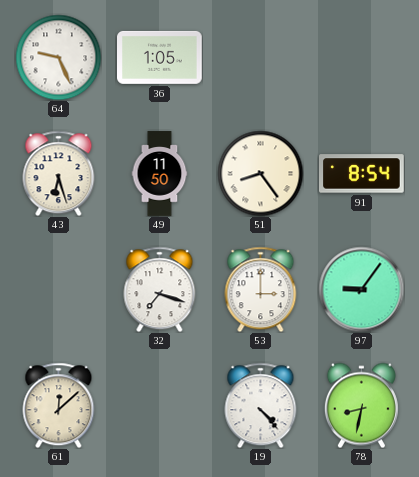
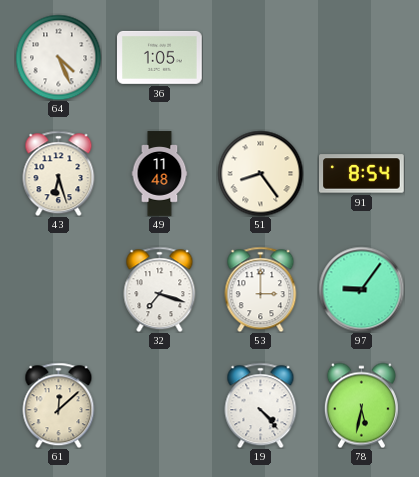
64: 9:26 -> 4:26 (58, 57)
49: 11:50 -> 11:48 (160, 174)
78: 8:32 -> 5:32 (361, 405)
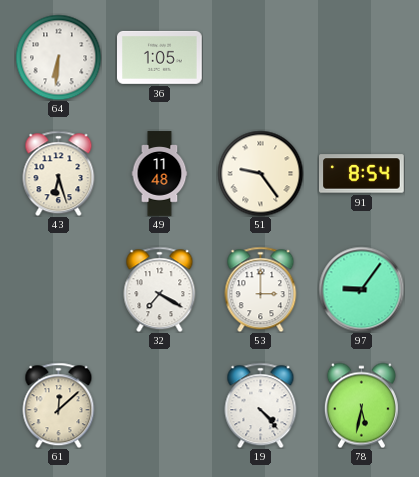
64: 4:26 -> 6:31 (58, 57)
51: 8:24 -> 9:24 (260, 173)
32: 7:18 -> 7:20 (160, 289)
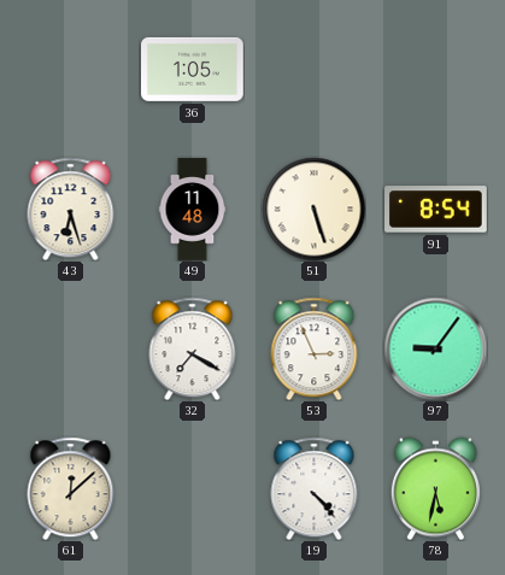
64: 6:31 -> none (58, 57)
51: 9:24 -> 5:27 (313, 209)
53: 3:00 -> 2:56 (315, 348)
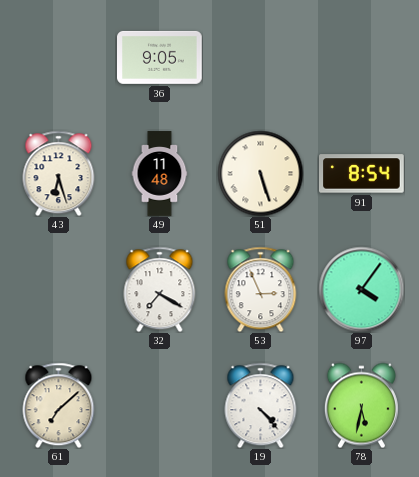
36: 1:05 -> 9:05 (160, 57)
97: 9:06 -> 4:06 (361, 289)
61: 12:08 -> 7:08 (59, 405)
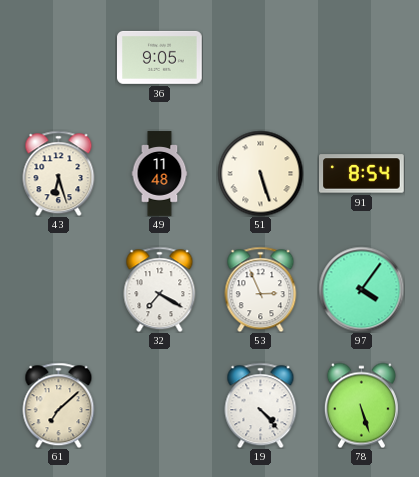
78: 5:32 -> 5:27 (361, 405)
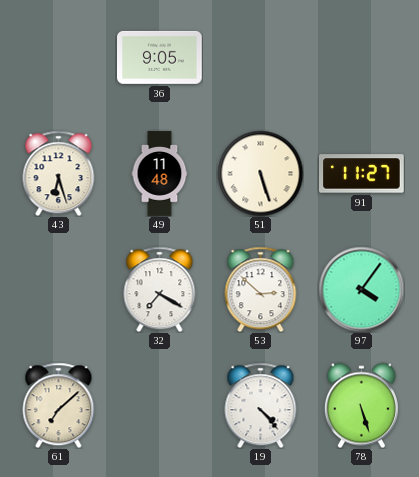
91: 8:54 -> 11:27 (362, 174)
53: 2:56 -> 2:52 (261, 289)
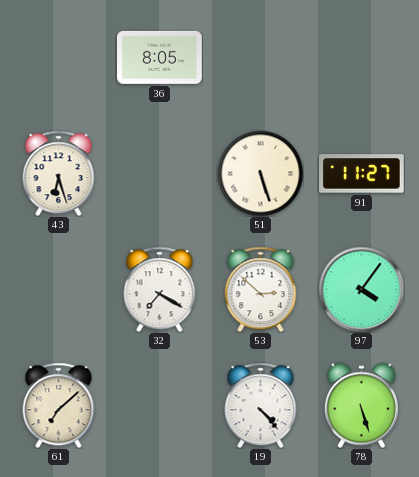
36: 9:05 -> 8:05 (160, 57)
49: 11:48 -> none (160, 174)
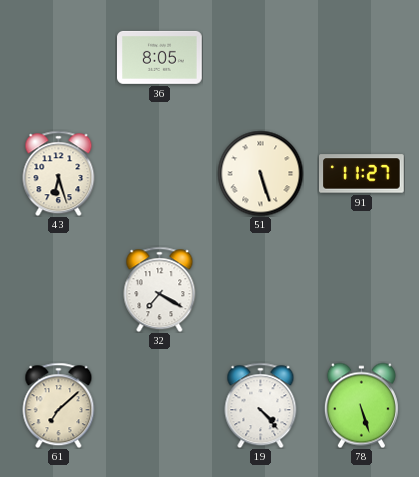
53: 2:52 -> none (261, 289)
97: 4:06 -> none (361, 289)
